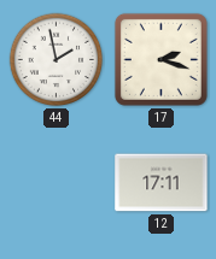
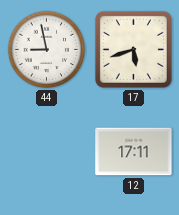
44: 1:58 -> 8:58 (47, 50)
17: 2:18 -> 5:42 (133, 49)
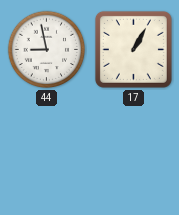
17: 5:42 -> 1:05 (133, 49)
12: 17:11 -> none (134, 152)
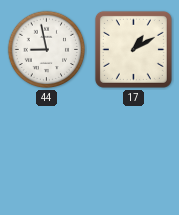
17: 1:05 -> 1:10 (133, 49)
